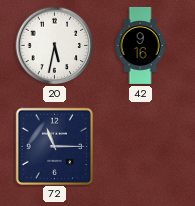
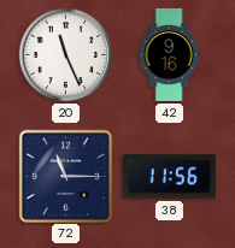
20: 5:32 -> 11:26 (66, 55)
38: none -> 11:56 (169, 177)
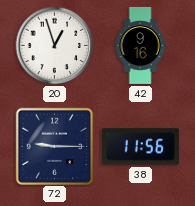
20: 11:26 -> 12:57 (55, 46)
72: 11:15 -> 9:15 (54, 146)
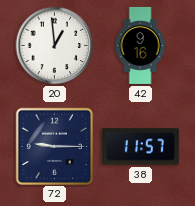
20: 12:57 -> 12:59 (55, 46)
38: 11:56 -> 11:57 (140, 147)
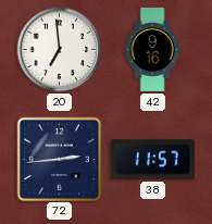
20: 12:59 -> 6:59 (60, 50)
72: 9:15 -> 2:44 (59, 159)
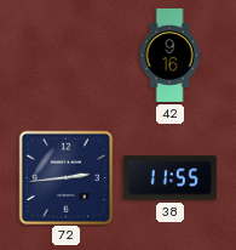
20: 6:59 -> none (60, 50)
38: 11:57 -> 11:55 (169, 178)
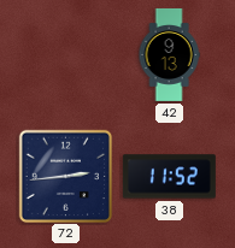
42: 9:16 -> 9:13 (169, 54)
38: 11:55 -> 11:52 (169, 177)
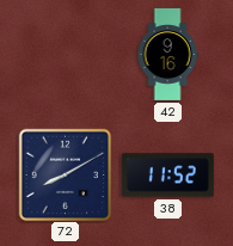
42: 9:13 -> 9:16 (167, 54)
72: 2:44 -> 8:10 (65, 174)
